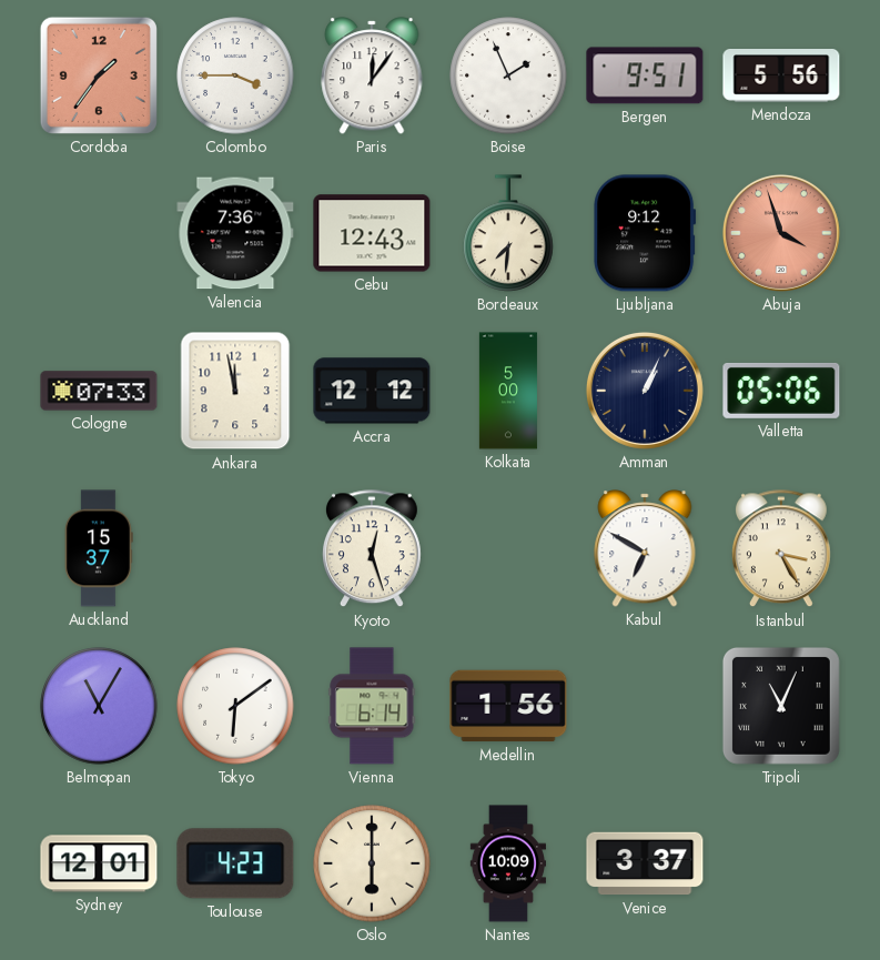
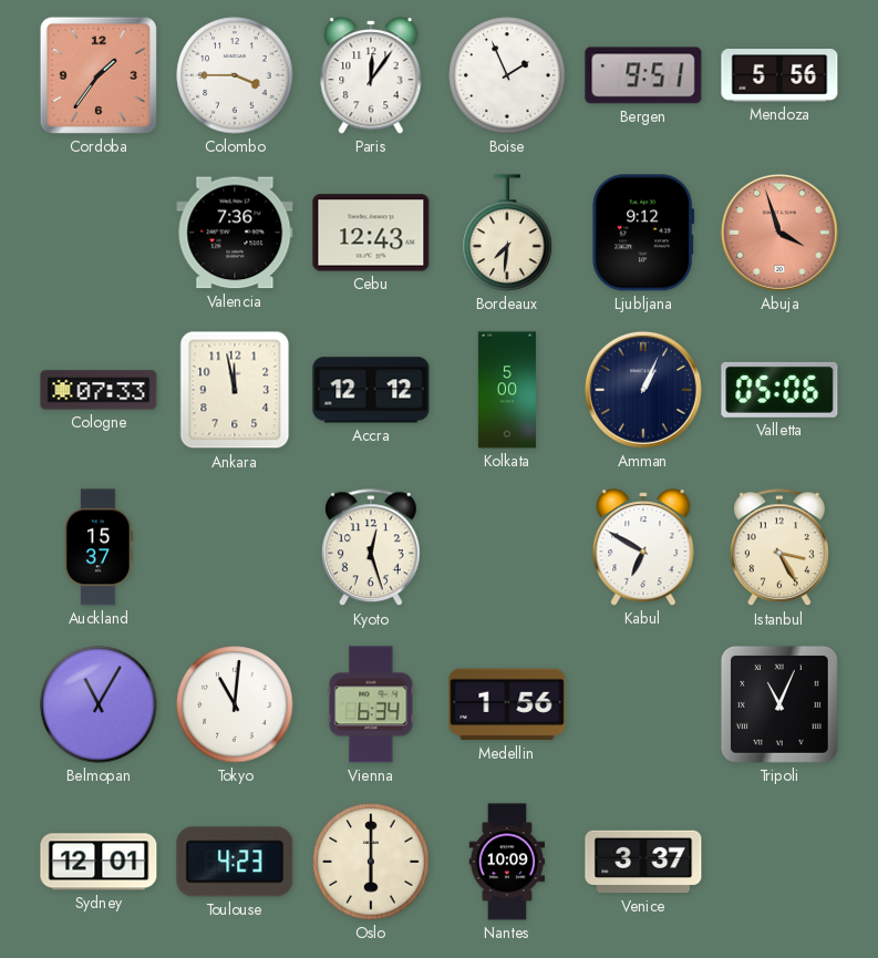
Tokyo: 6:09 -> 11:01 (235, 704)
Vienna: 6:14 -> 6:34 (371, 704)
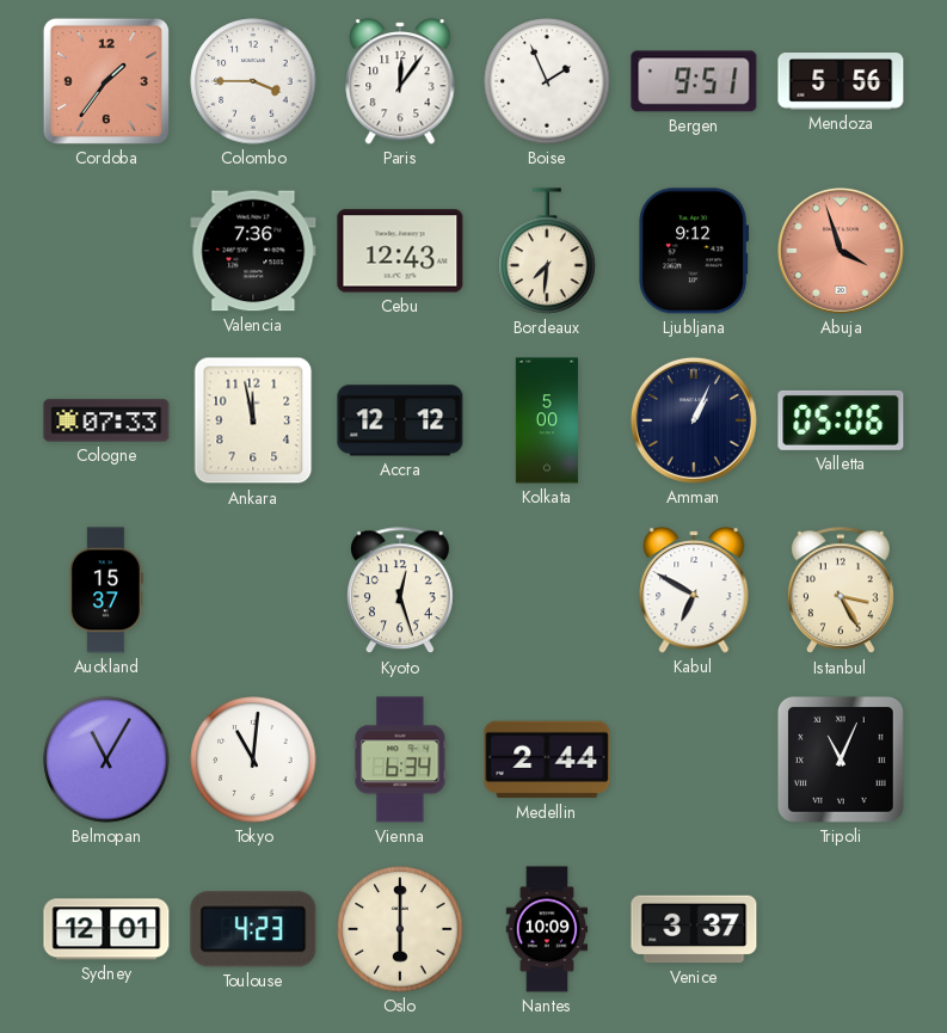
Medellin: 1:56 -> 2:44 (547, 760)
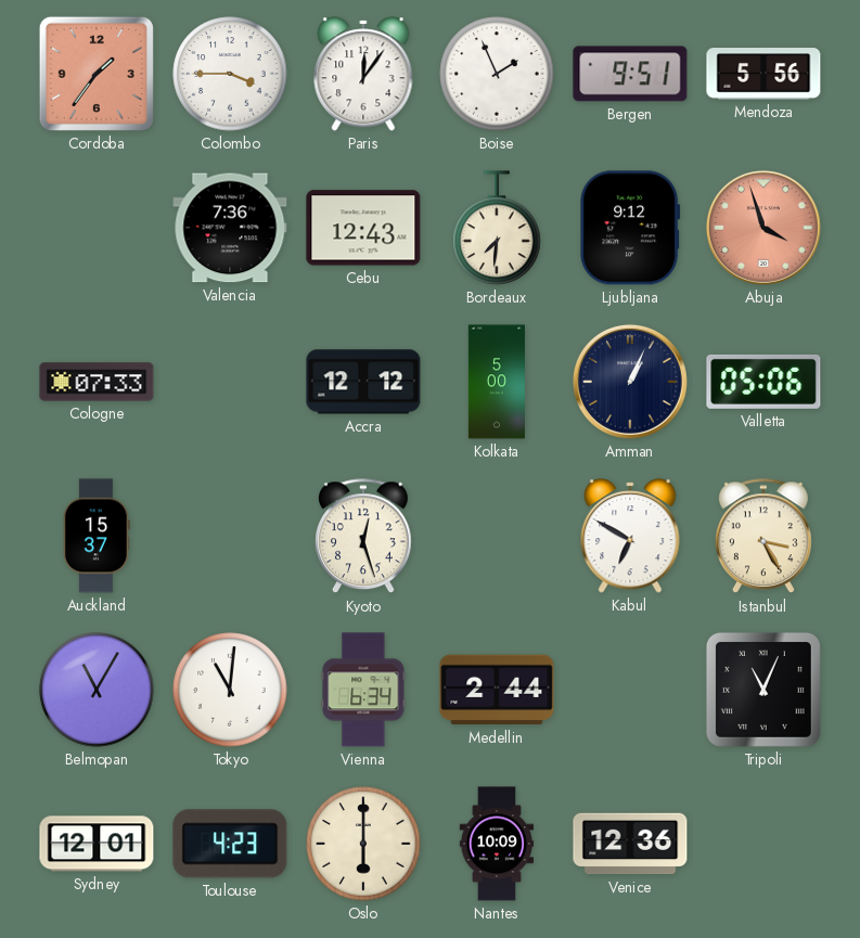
Ankara: 11:58 -> none (253, 420)
Venice: 3:37 -> 12:36 (630, 844)
